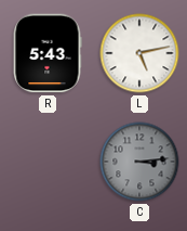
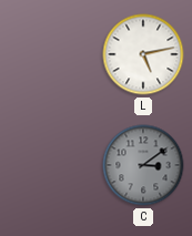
R: 5:43 -> none (48, 53)
C: 3:14 -> 3:09 (143, 165)
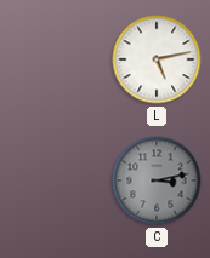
C: 3:09 -> 3:13 (157, 180)
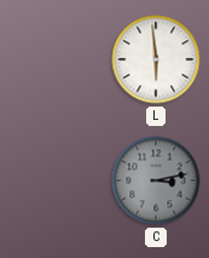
L: 5:13 -> 5:59 (156, 59)
